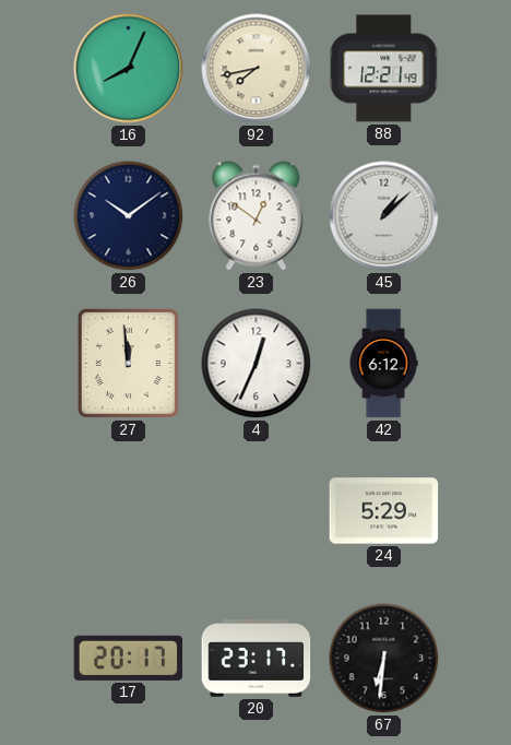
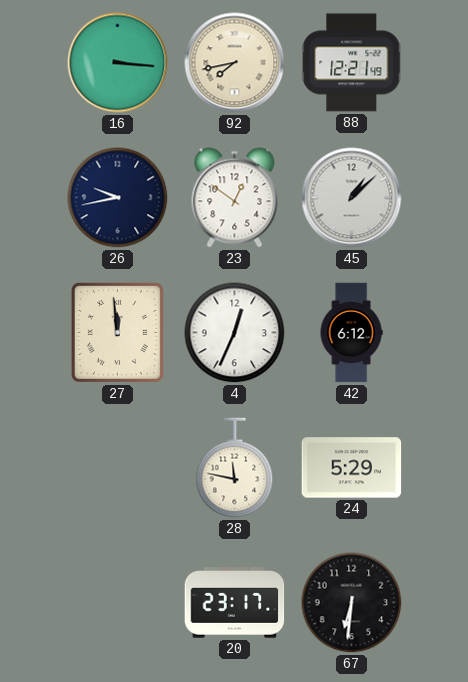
16: 8:04 -> 3:16 (118, 63)
26: 10:09 -> 9:43 (118, 198)
28: none -> 11:47 (235, 468)
17: 20:17 -> none (129, 658)
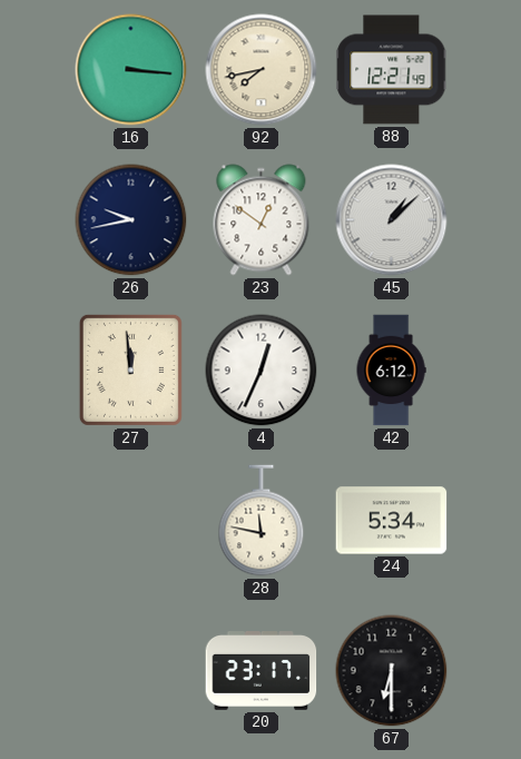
24: 5:29 -> 5:34 (392, 521)
67: 6:31 -> 6:30 (392, 671)
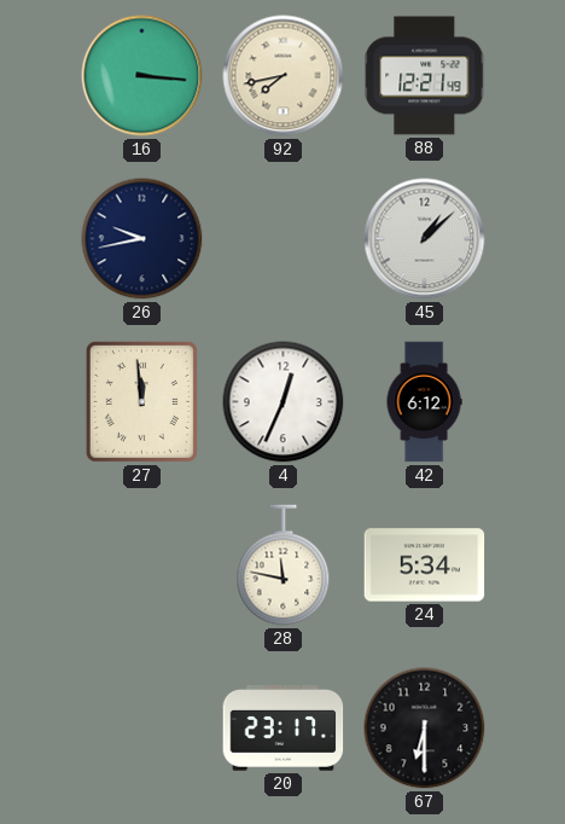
23: 12:51 -> none (262, 220)
